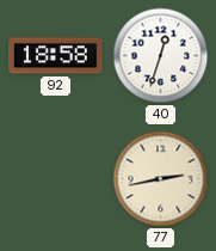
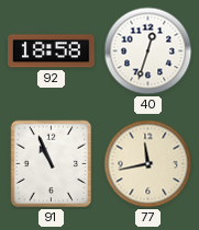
91: none -> 10:56 (52, 164)
77: 2:43 -> 11:43 (148, 164)
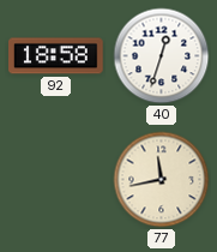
91: 10:56 -> none (52, 164)
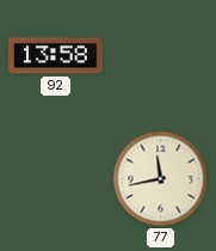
92: 18:58 -> 13:58 (56, 56)
40: 12:33 -> none (162, 56)
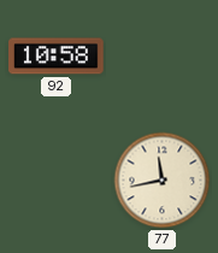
92: 13:58 -> 10:58 (57, 57)
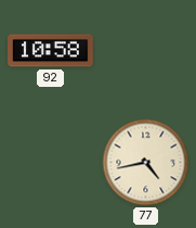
77: 11:43 -> 4:43 (146, 163)
